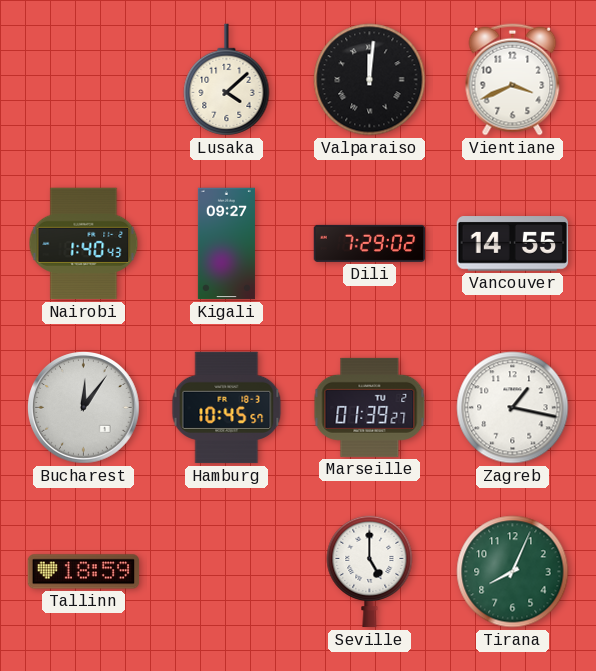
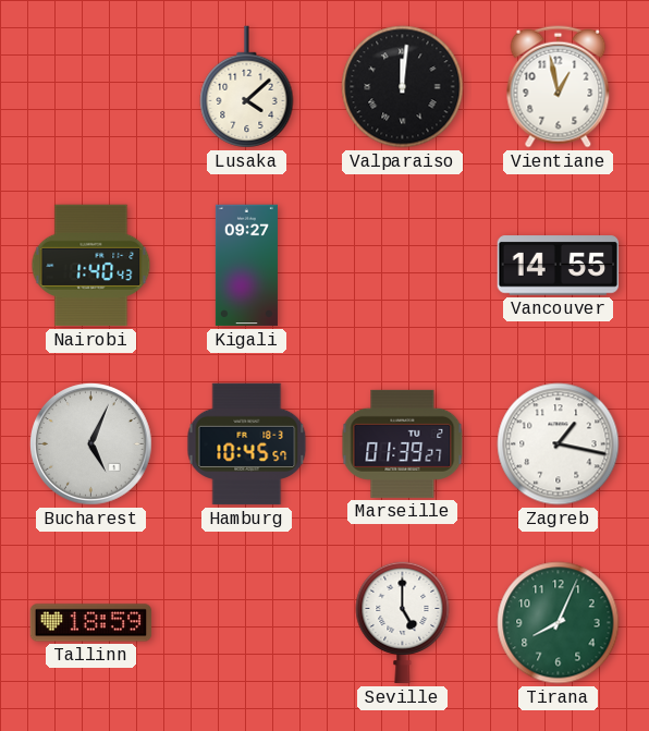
Vientiane: 3:41 -> 12:58 (559, 87)
Dili: 7:29 -> none (370, 243)
Bucharest: 12:06 -> 5:04 (91, 444)
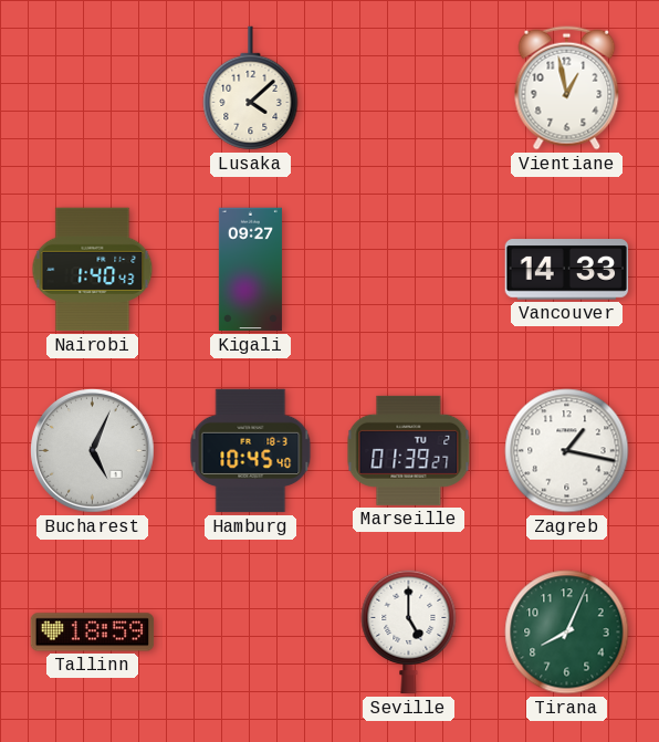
Valparaiso: 12:01 -> none (403, 87)
Vancouver: 14:55 -> 14:33 (567, 270)
Hamburg: 10:45:57 -> 10:45:40 (251, 451)
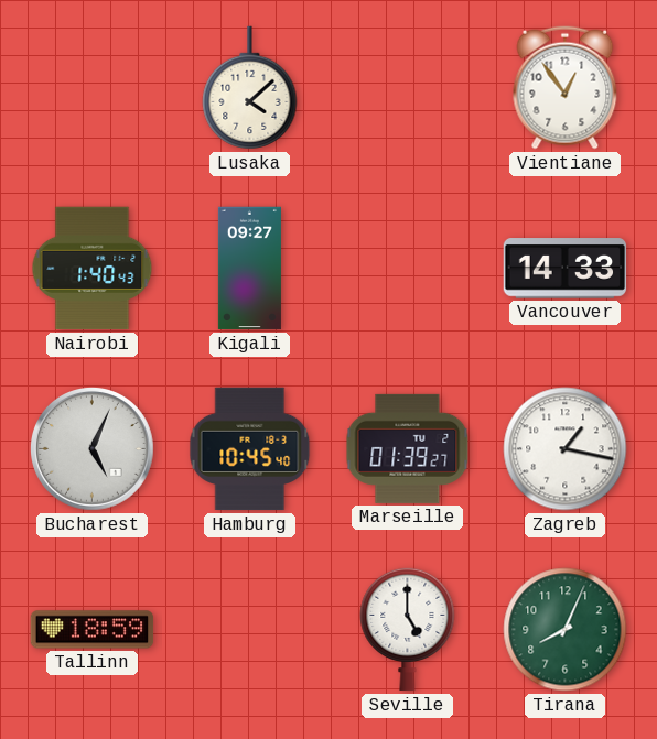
Vientiane: 12:58 -> 12:54 (566, 88)
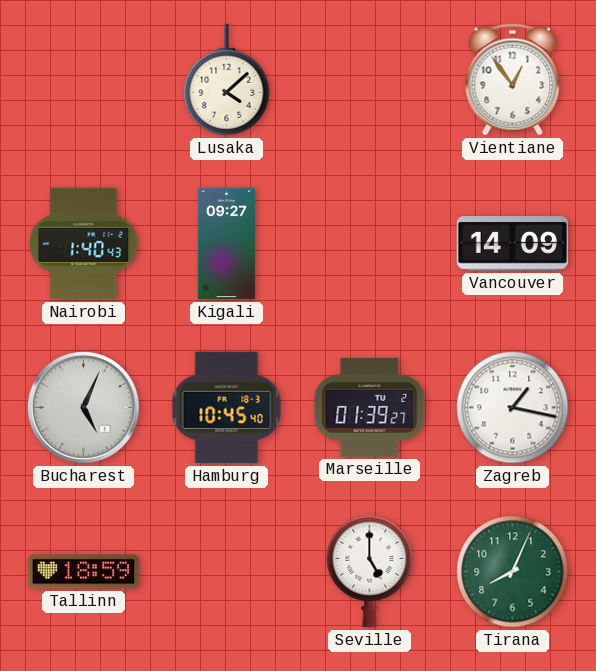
Vancouver: 14:33 -> 14:09 (513, 244)
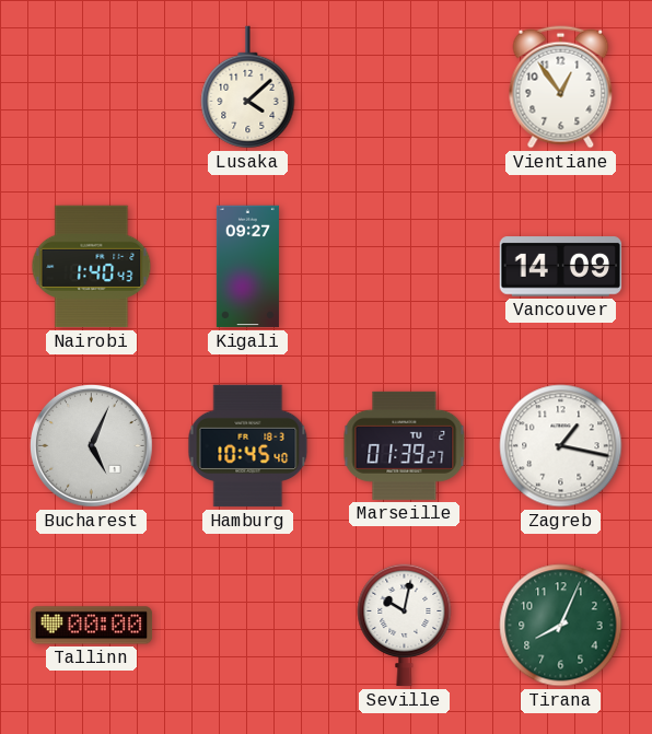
Tallinn: 18:59 -> 00:00 (92, 626)
Seville: 5:00 -> 10:02 (405, 625)
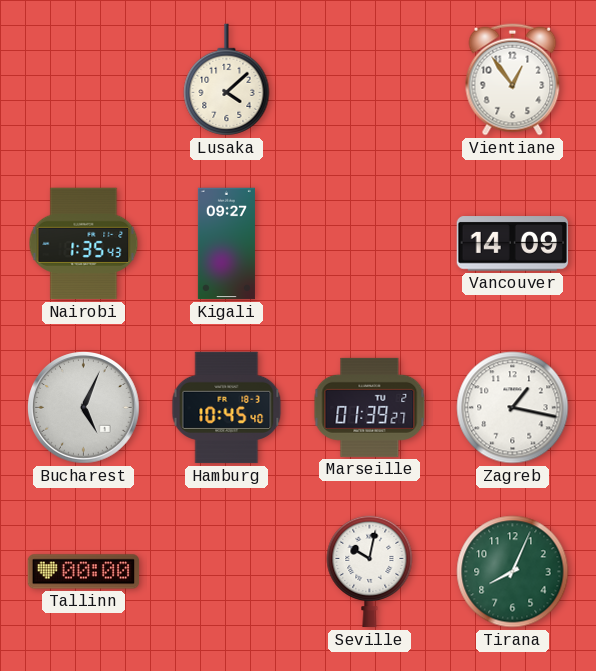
Nairobi: 1:40 -> 1:35 (84, 244)
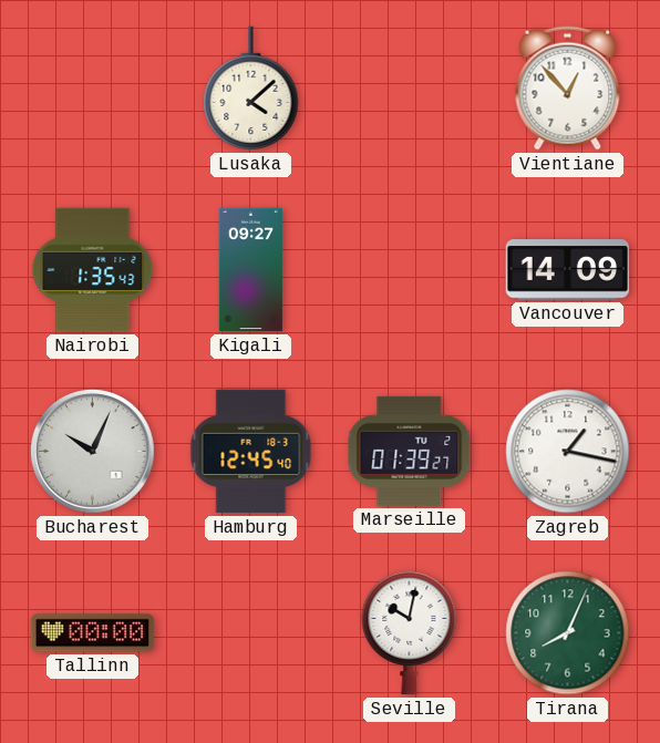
Vientiane: 12:54 -> 12:53 (568, 89)
Bucharest: 5:04 -> 10:04 (93, 452)
Hamburg: 10:45 -> 12:45 (251, 452)
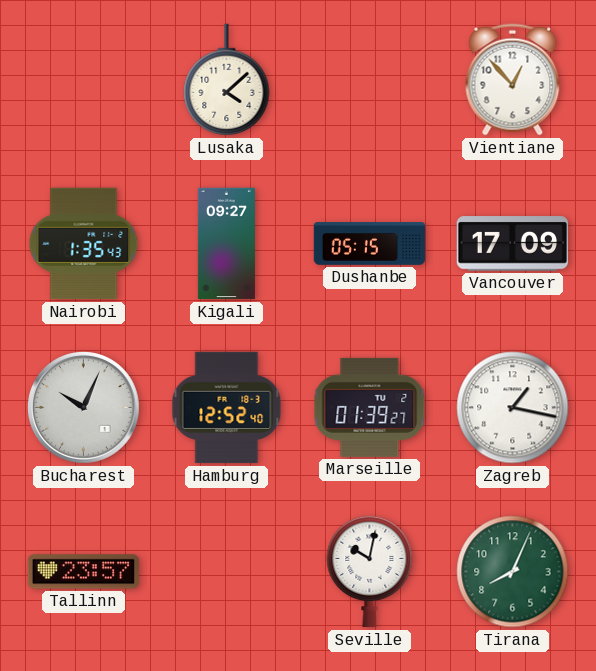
Dushanbe: none -> 05:15 (370, 244)
Vancouver: 14:09 -> 17:09 (513, 244)
Hamburg: 12:45 -> 12:52 (227, 408)
Tallinn: 00:00 -> 23:57 (84, 572)
